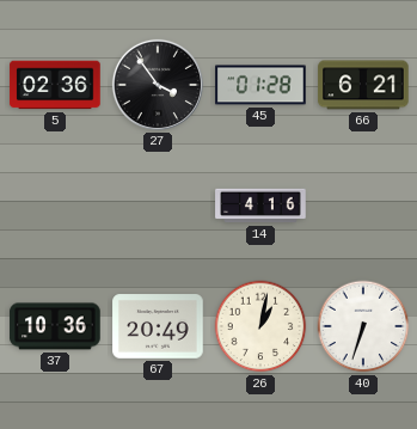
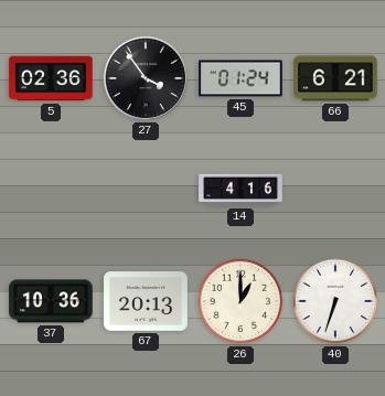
45: 01:28 -> 01:24 (240, 78)
67: 20:49 -> 20:13 (146, 301)
26: 1:02 -> 1:00 (240, 301)
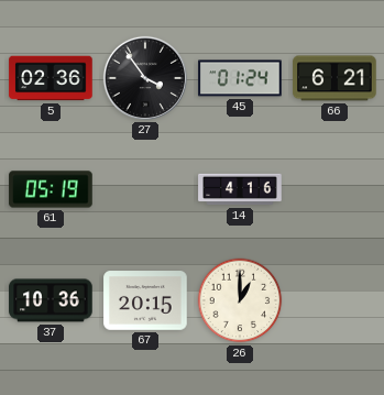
61: none -> 05:19 (51, 189)
67: 20:13 -> 20:15 (145, 300)
40: 6:33 -> none (335, 301)
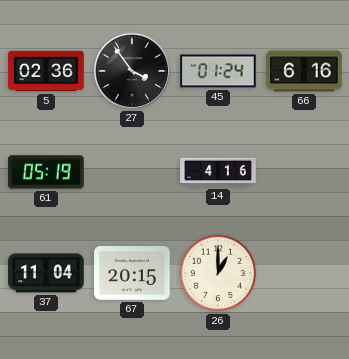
66: 6:21 -> 6:16 (304, 71)
37: 10:36 -> 11:04 (46, 273)
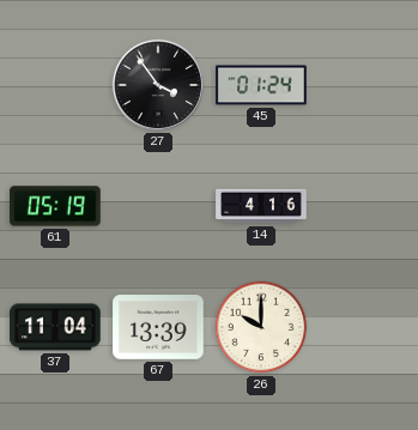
5: 02:36 -> none (46, 71)
66: 6:16 -> none (304, 71)
67: 20:15 -> 13:39 (158, 327)
26: 1:00 -> 10:00 (261, 327)
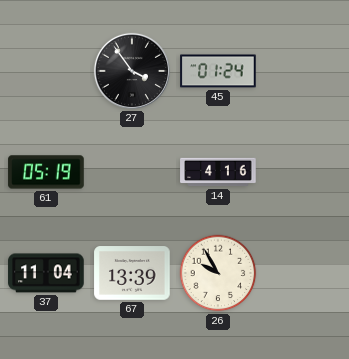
26: 10:00 -> 9:55 (218, 273)
